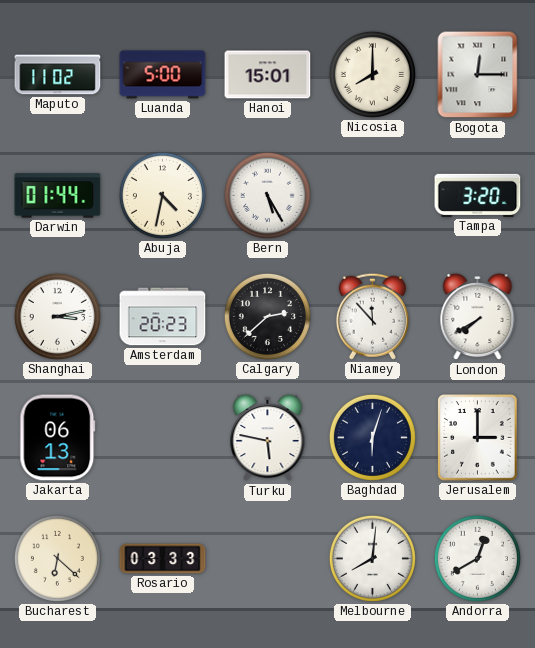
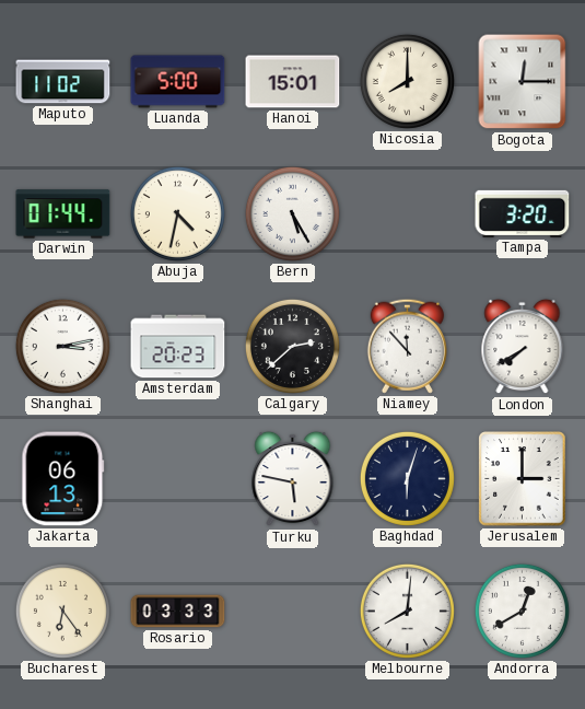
Bucharest: 6:22 -> 6:24 (62, 611)
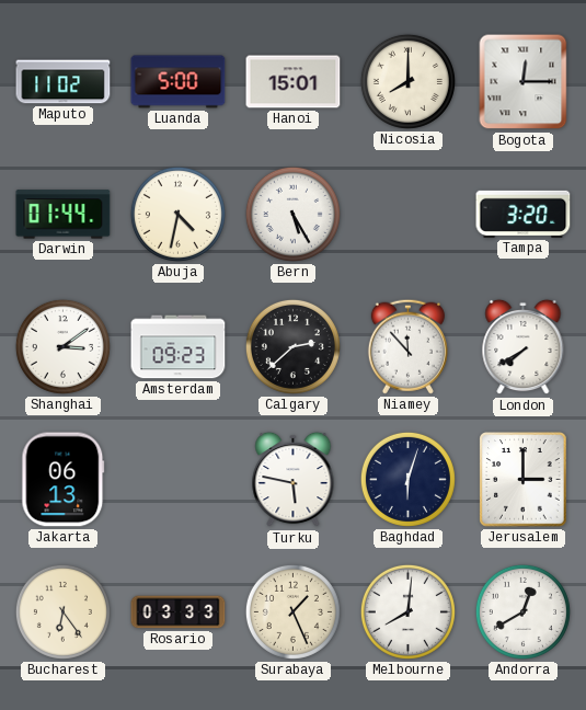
Shanghai: 3:13 -> 3:09 (62, 346)
Amsterdam: 20:23 -> 09:23 (179, 347)
Surabaya: none -> 1:26 (292, 611)
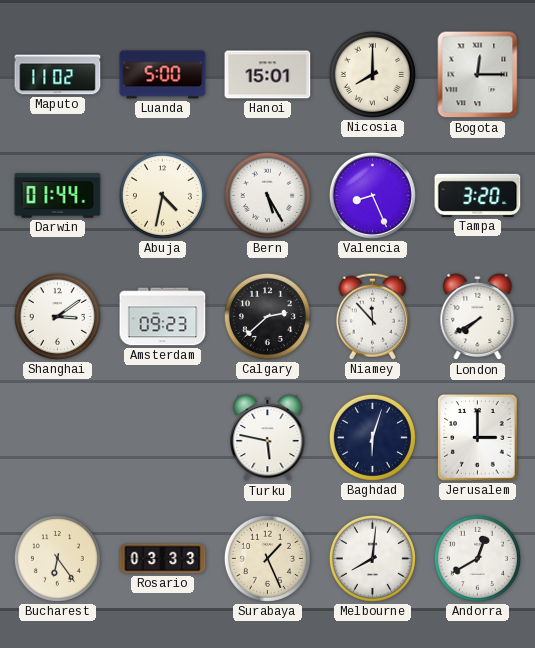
Valencia: none -> 8:26 (372, 195)
Jakarta: 06:13 -> none (64, 480)
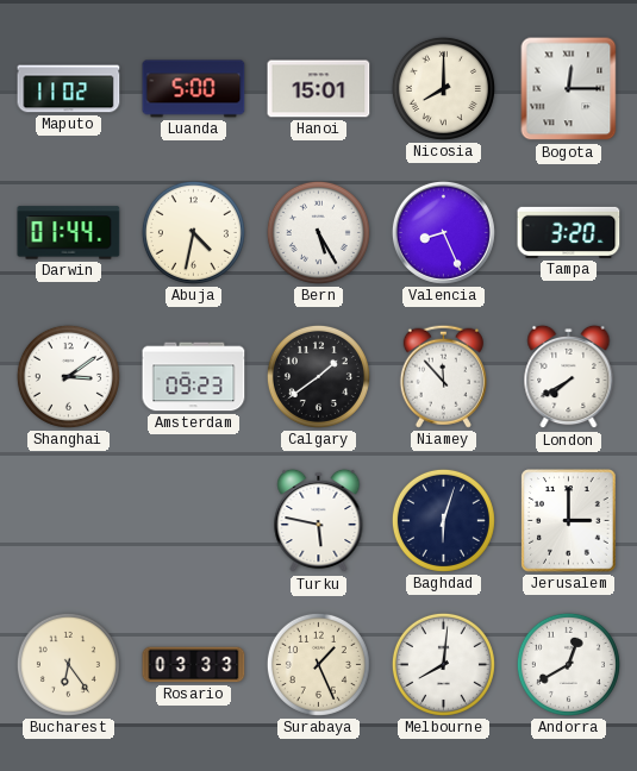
Calgary: 2:38 -> 1:39 (318, 376)
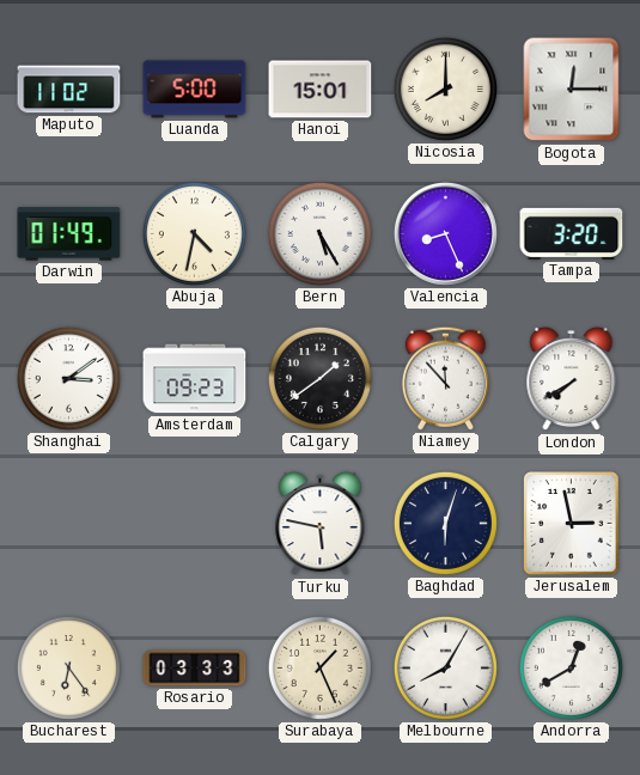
Darwin: 01:44 -> 01:49 (69, 234)
Jerusalem: 3:00 -> 2:58 (572, 524)
Melbourne: 8:01 -> 8:05 (445, 667)
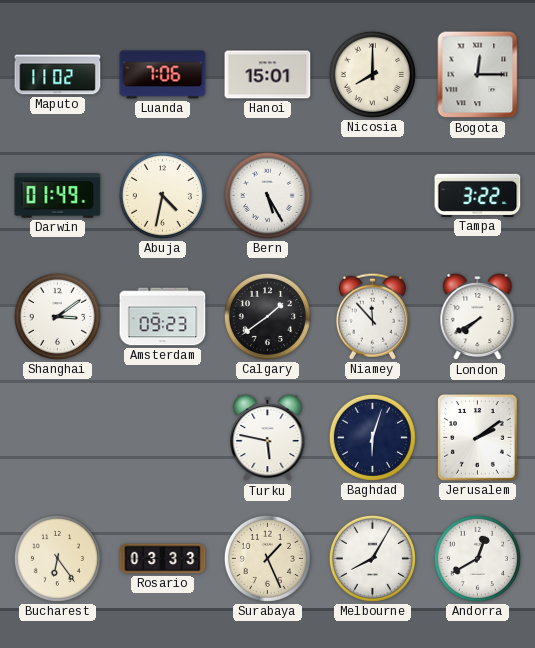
Luanda: 5:00 -> 7:06 (163, 75)
Valencia: 8:26 -> none (445, 233)
Tampa: 3:20 -> 3:22 (478, 195)
Jerusalem: 2:58 -> 2:09 (478, 438)
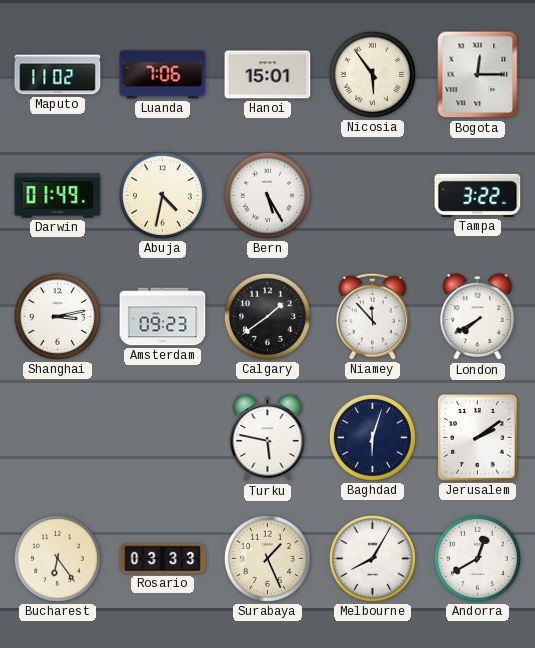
Nicosia: 8:00 -> 5:54 (372, 74)
Shanghai: 3:09 -> 3:13 (57, 316)
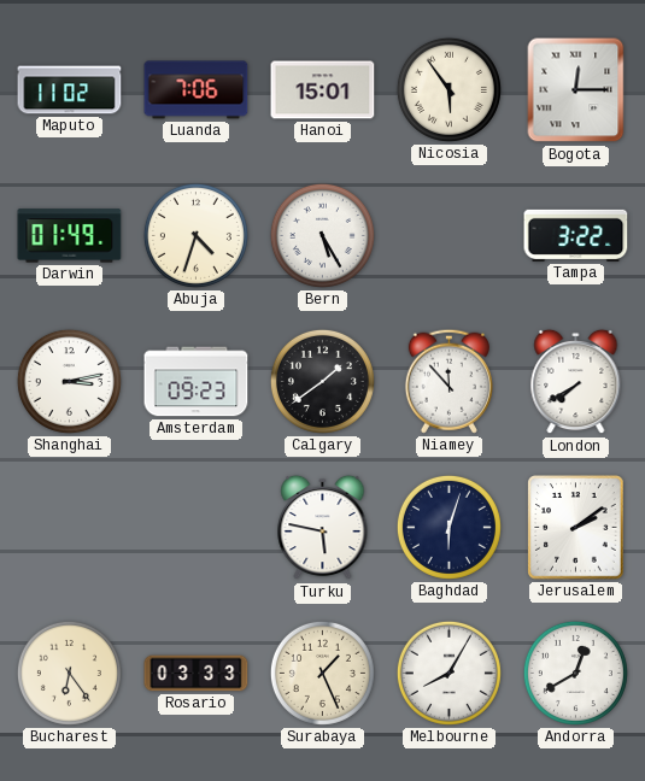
Abuja: 4:32 -> 4:33 (195, 235)
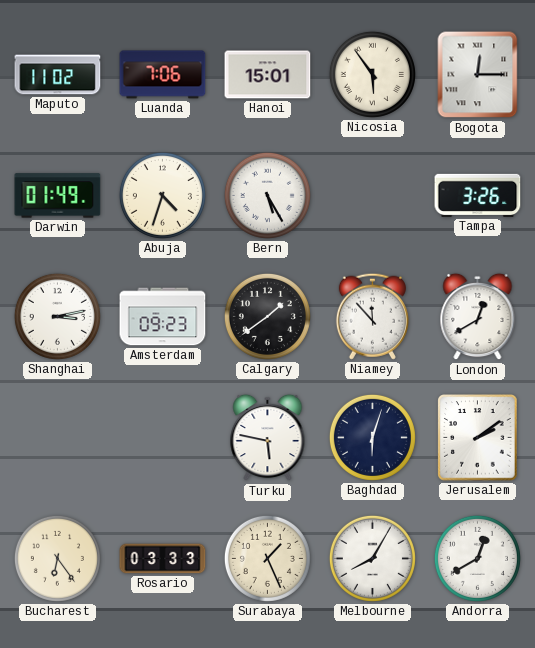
Tampa: 3:22 -> 3:26 (478, 195)
London: 7:40 -> 12:40 (478, 317)
